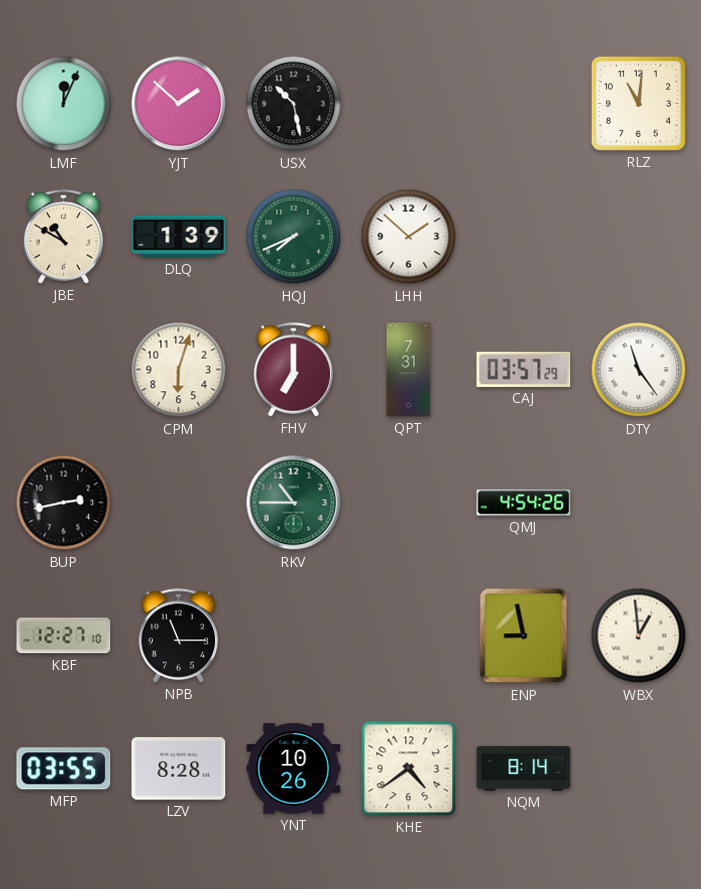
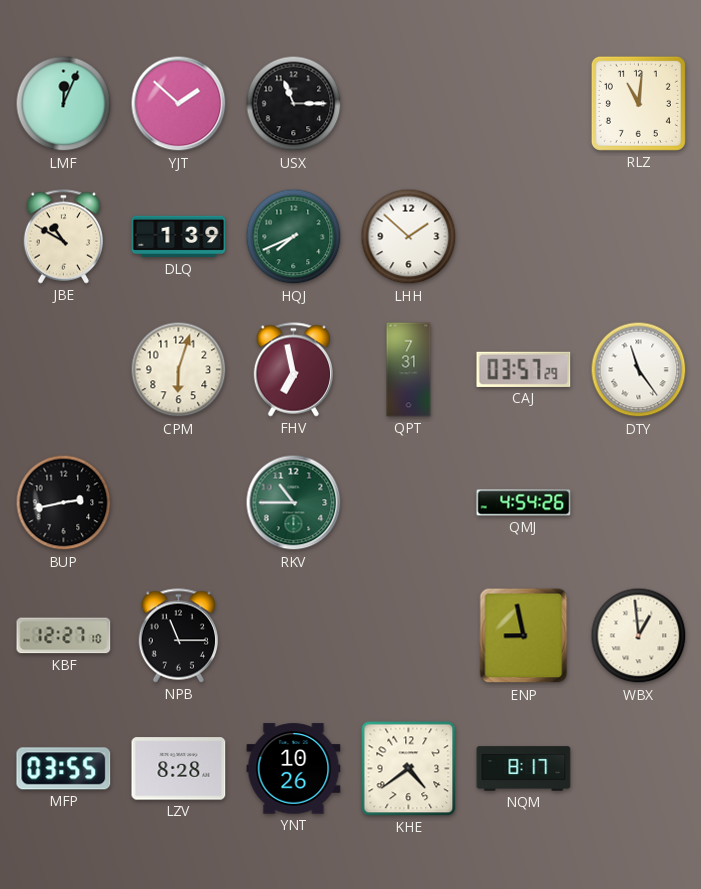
USX: 10:28 -> 11:15 (294, 104)
FHV: 7:00 -> 6:58 (293, 370)
NQM: 8:14 -> 8:17 (524, 769)
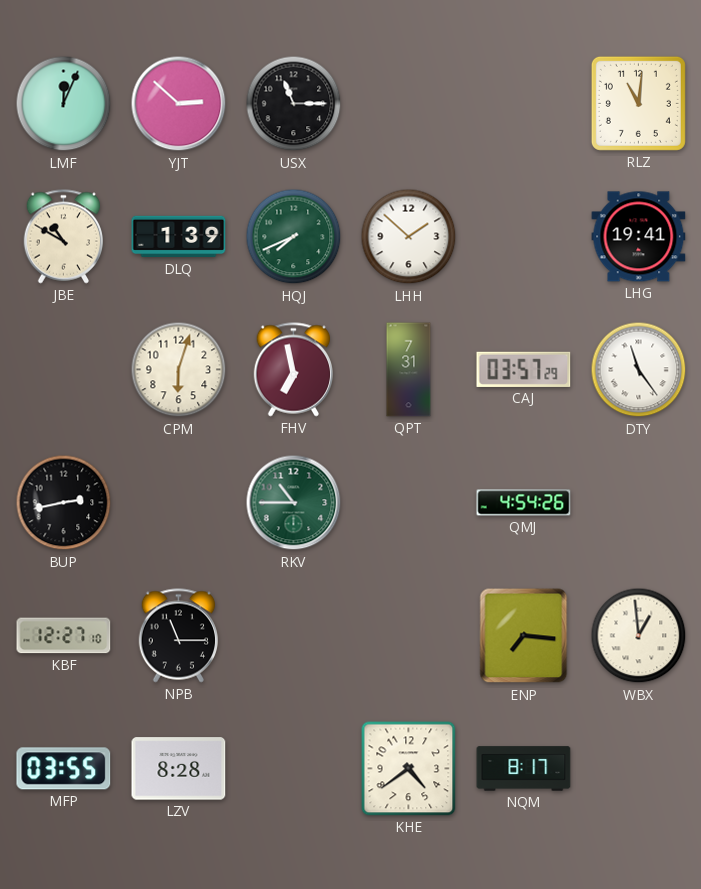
YJT: 1:52 -> 2:52 (179, 104)
LHG: none -> 19:41 (639, 237)
ENP: 8:58 -> 7:16 (524, 636)
YNT: 10:26 -> none (294, 769)
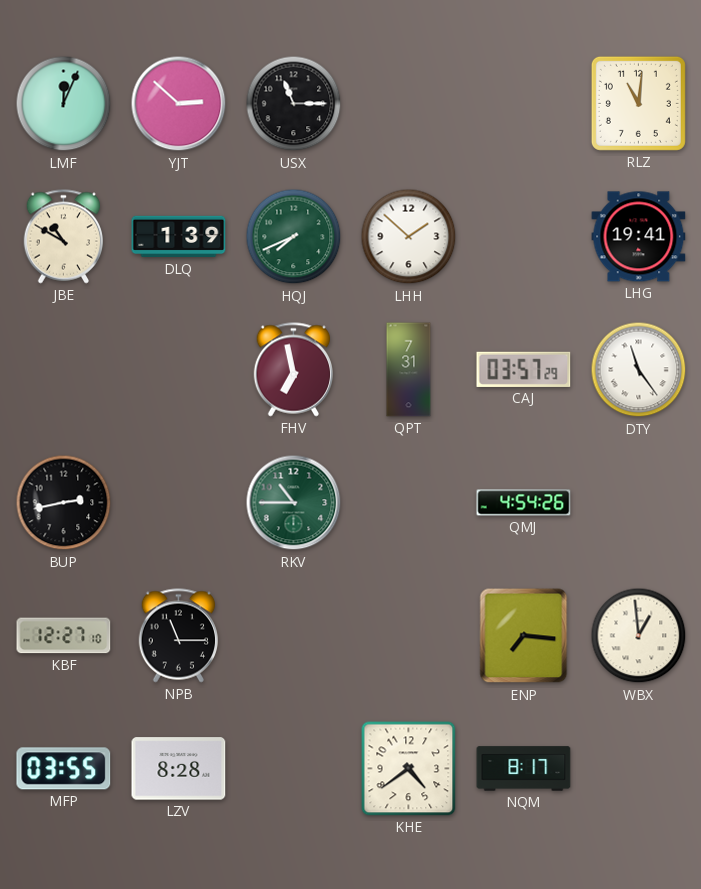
CPM: 6:03 -> none (179, 370)
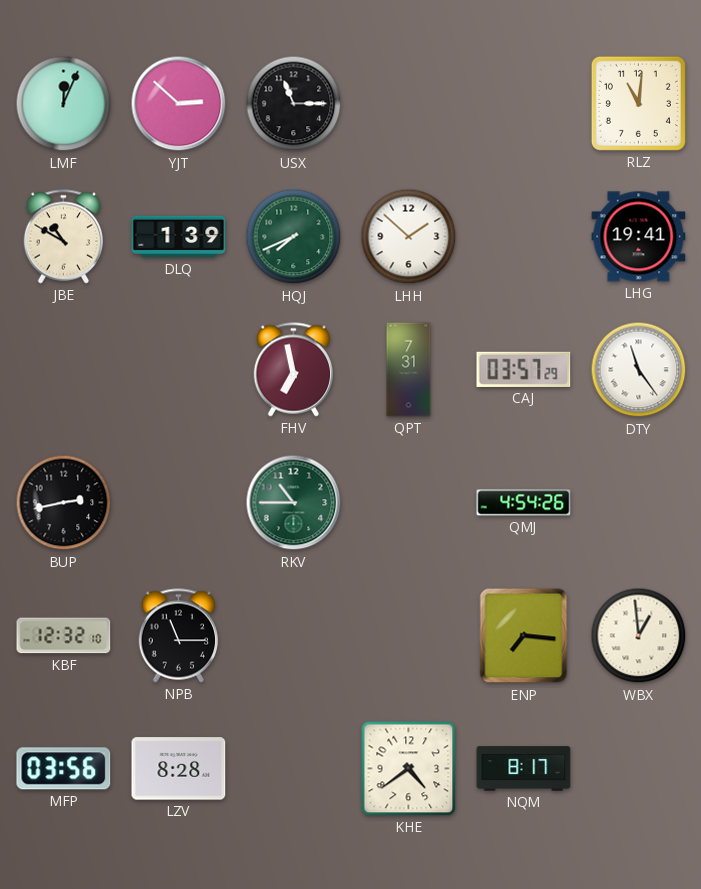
KBF: 12:27 -> 12:32 (64, 636)
MFP: 03:55 -> 03:56 (64, 769)
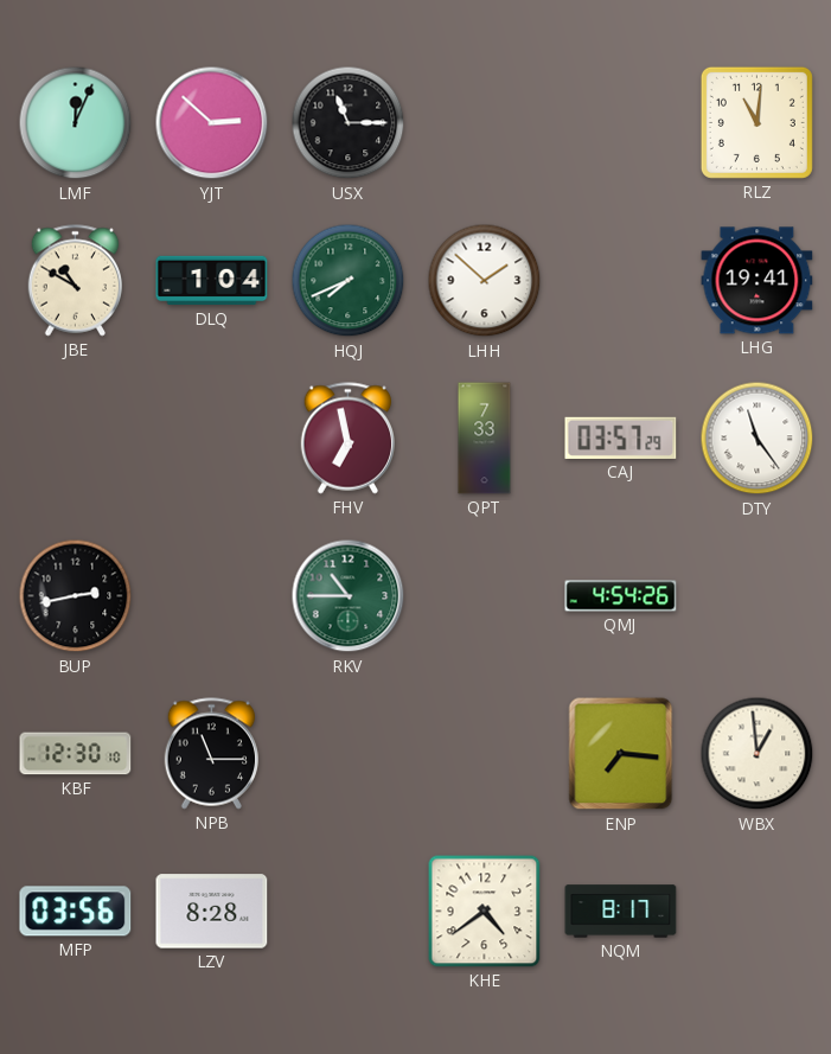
DLQ: 1:39 -> 1:04 (212, 281)
QPT: 7:31 -> 7:33 (485, 439)
KBF: 12:32 -> 12:30 (76, 754)
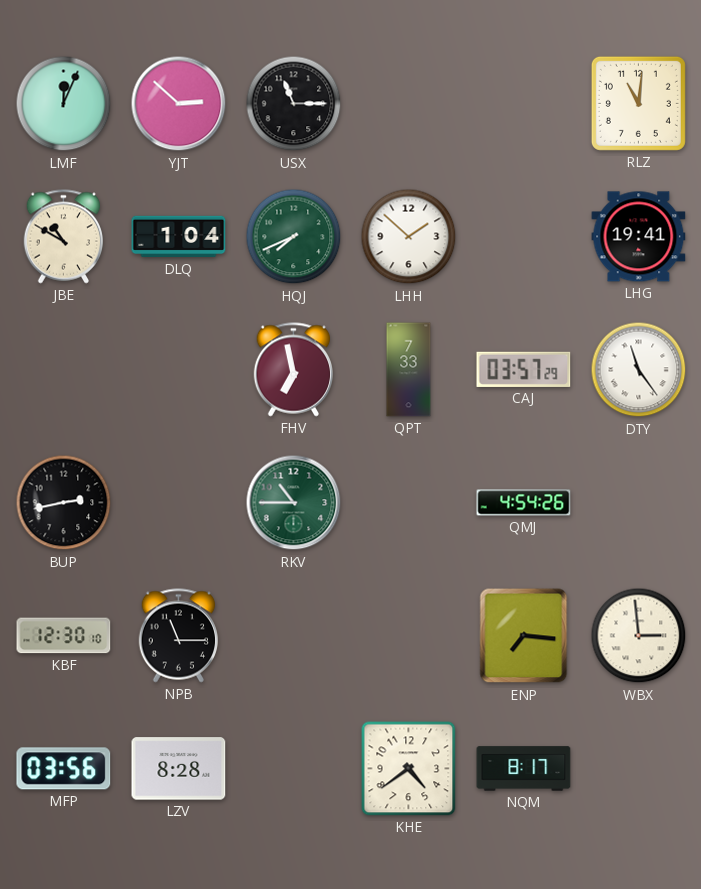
WBX: 12:59 -> 2:59 (639, 636)
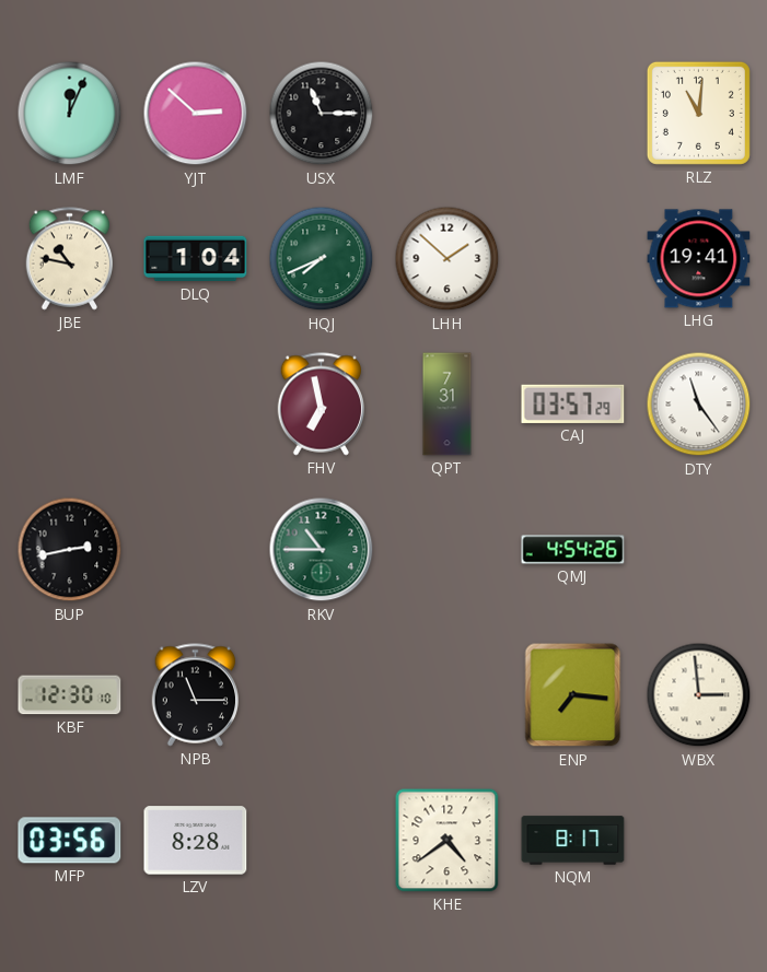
JBE: 10:50 -> 10:47 (69, 259)
QPT: 7:33 -> 7:31 (448, 405)
